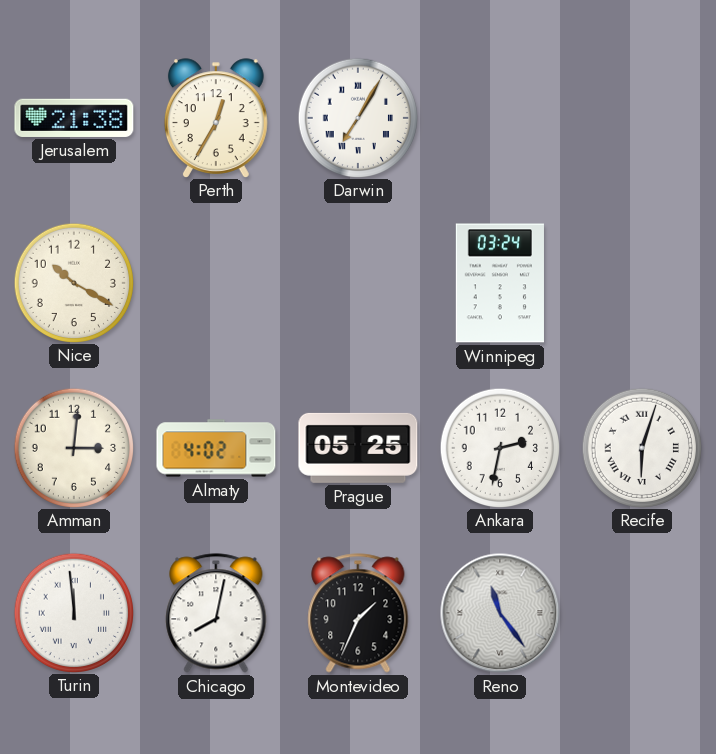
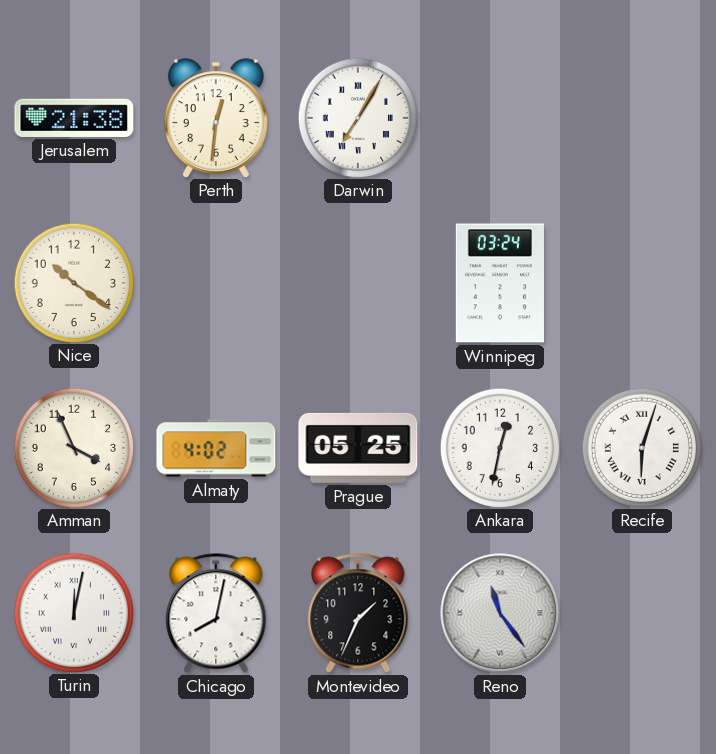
Perth: 12:35 -> 12:31 (216, 118)
Nice: 10:20 -> 10:21 (73, 282)
Amman: 3:01 -> 3:56 (73, 447)
Ankara: 2:32 -> 12:32 (499, 447)
Turin: 11:59 -> 12:02 (73, 612)
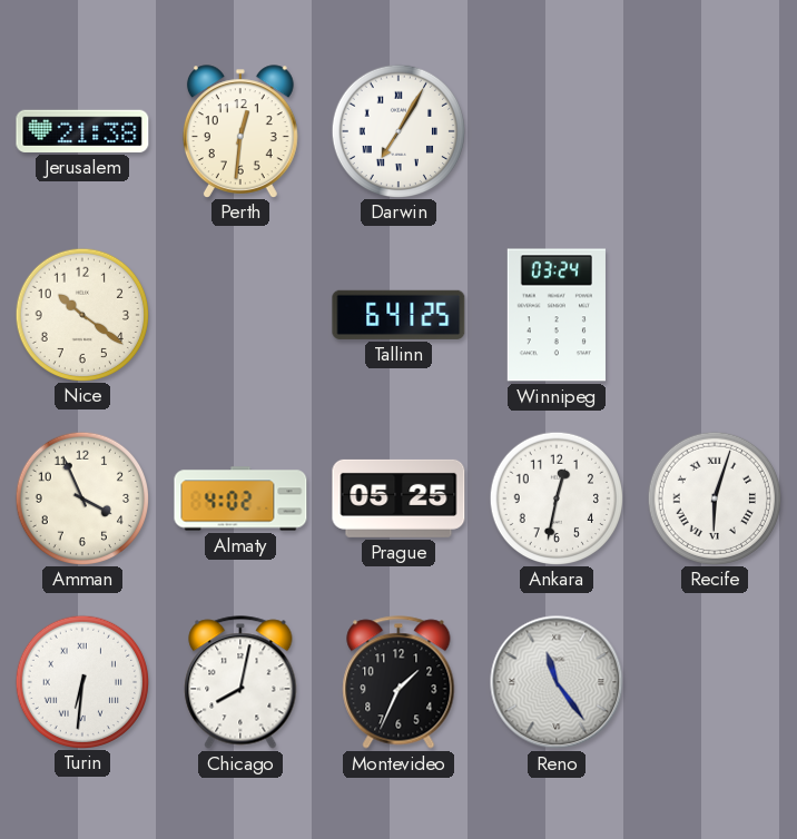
Tallinn: none -> 6:41 (398, 315)
Turin: 12:02 -> 6:31 (81, 681)
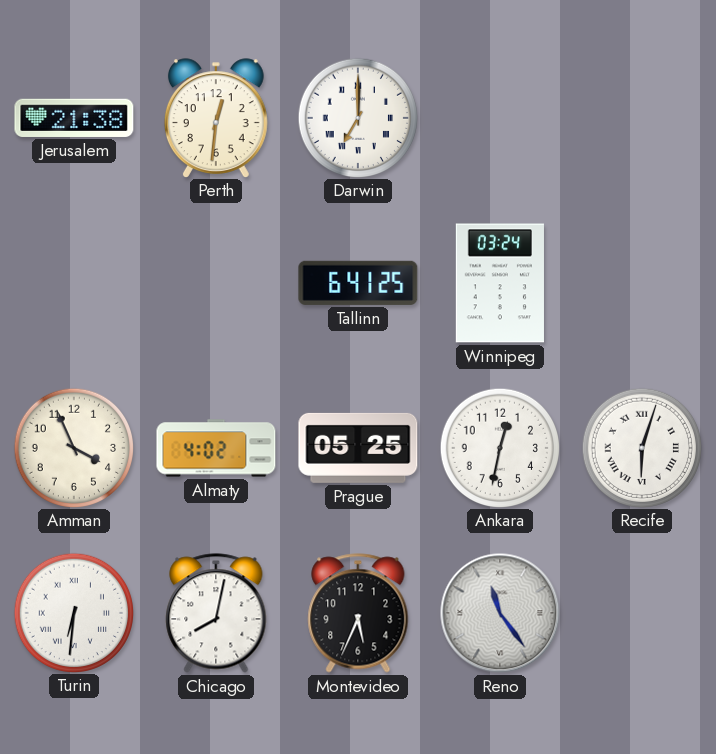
Darwin: 7:05 -> 7:00 (357, 117)
Nice: 10:21 -> none (81, 314)
Montevideo: 1:34 -> 5:34 (358, 613)
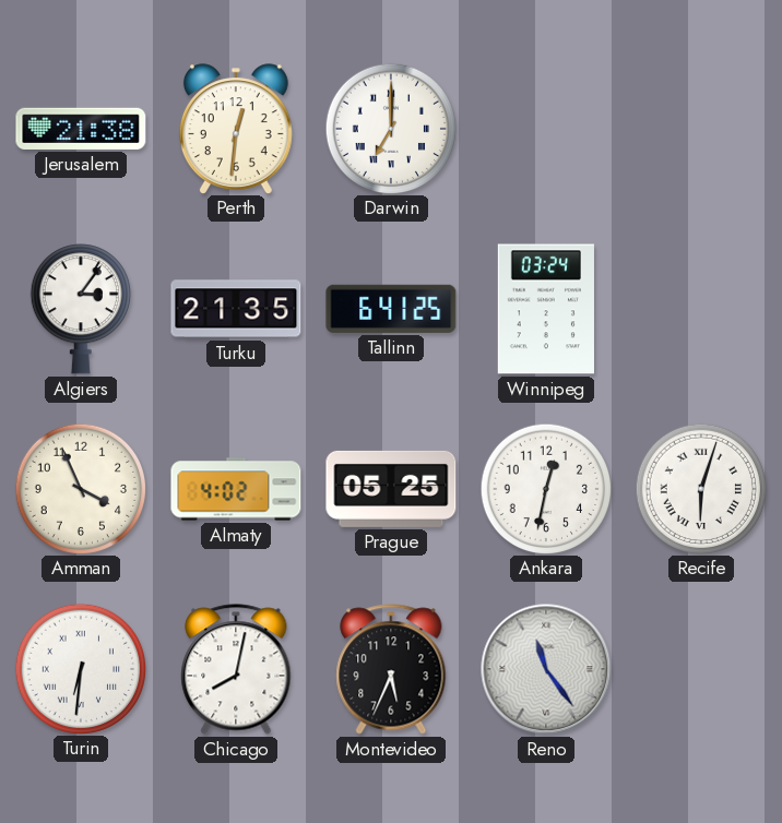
Algiers: none -> 3:06 (81, 309)
Turku: none -> 21:35 (236, 309)
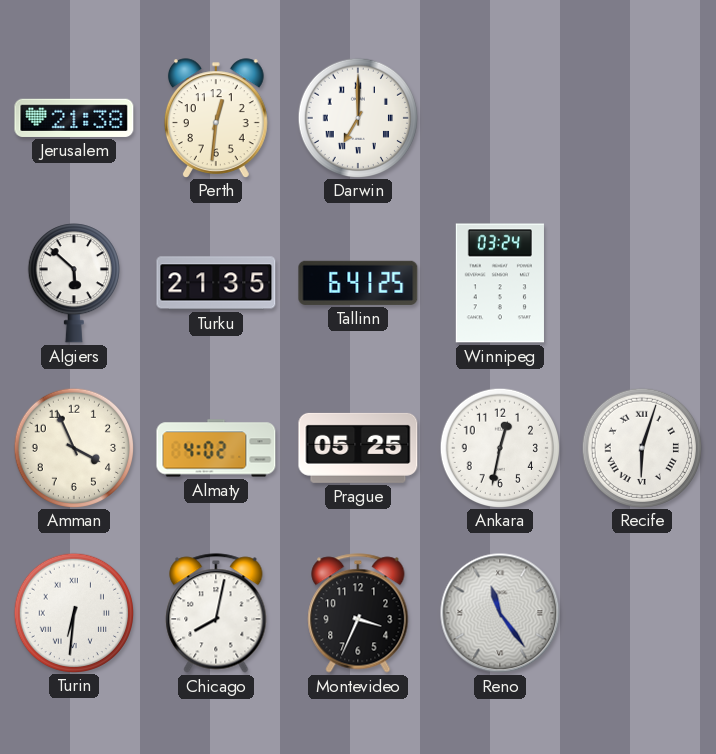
Algiers: 3:06 -> 5:52 (74, 283)
Montevideo: 5:34 -> 3:34 (358, 613)
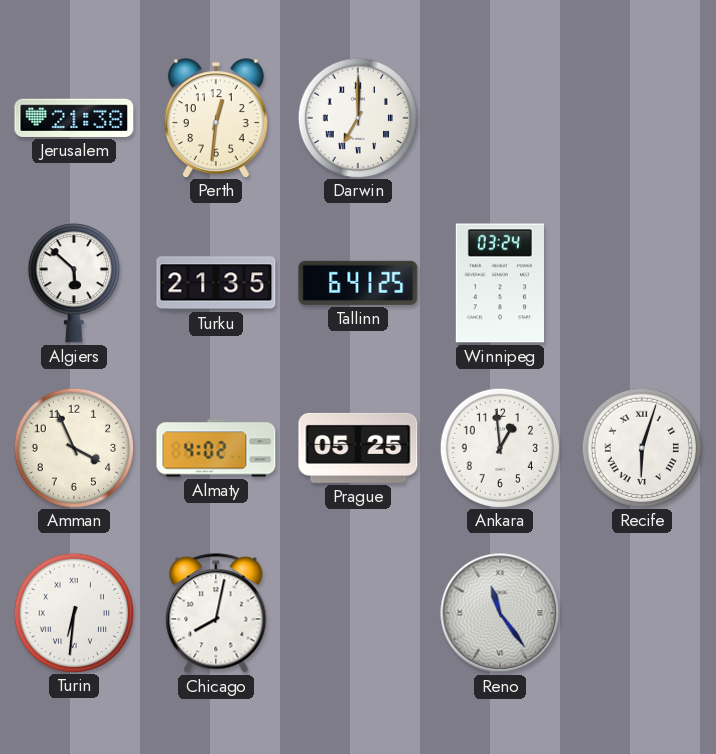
Ankara: 12:32 -> 12:59 (499, 447)
Montevideo: 3:34 -> none (358, 613)
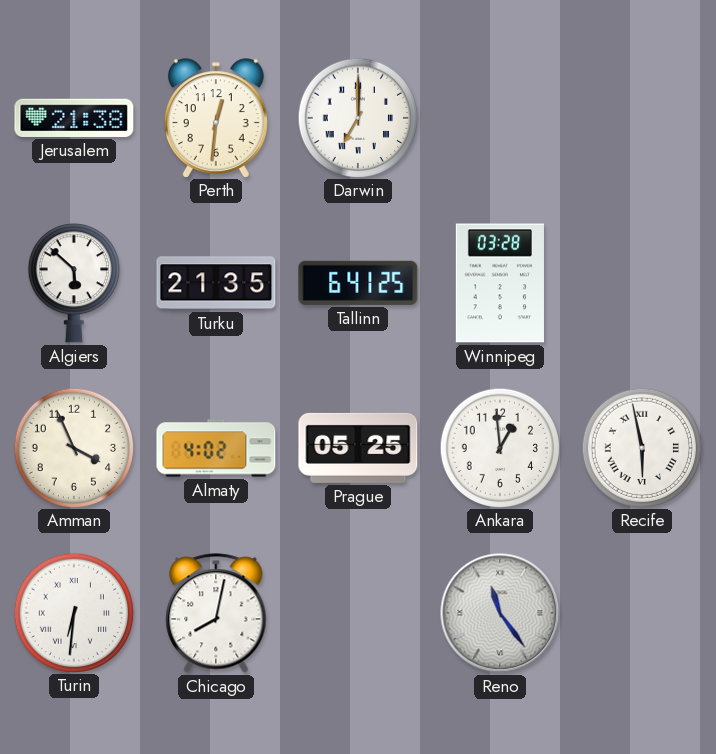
Winnipeg: 03:24 -> 03:28 (500, 283)
Recife: 6:03 -> 5:58 (641, 447)
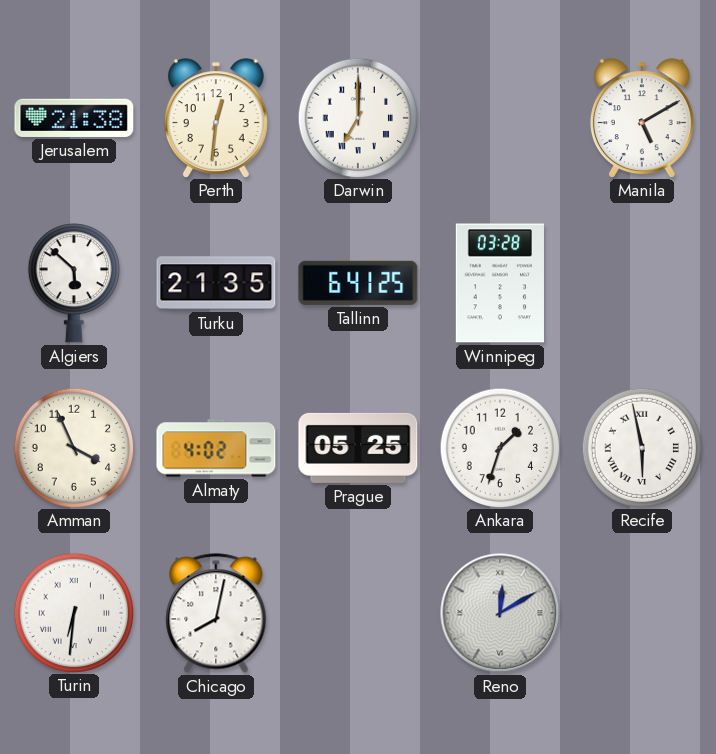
Manila: none -> 5:10 (642, 118)
Ankara: 12:59 -> 1:33 (499, 447)
Reno: 11:24 -> 12:10 (500, 613)
